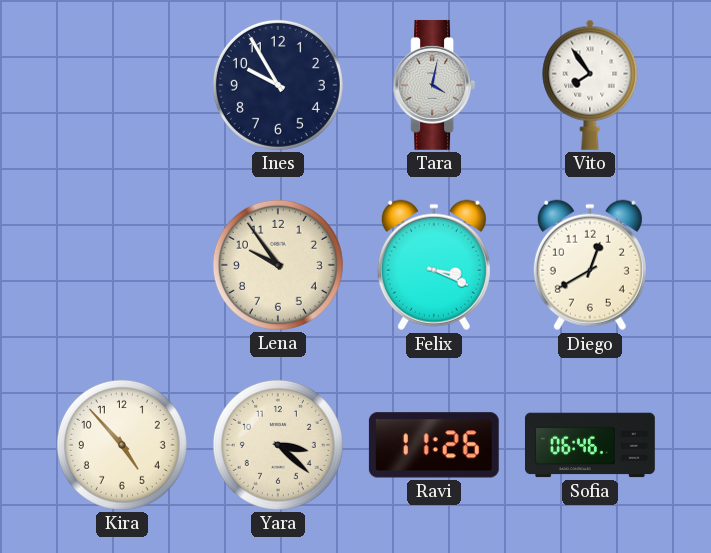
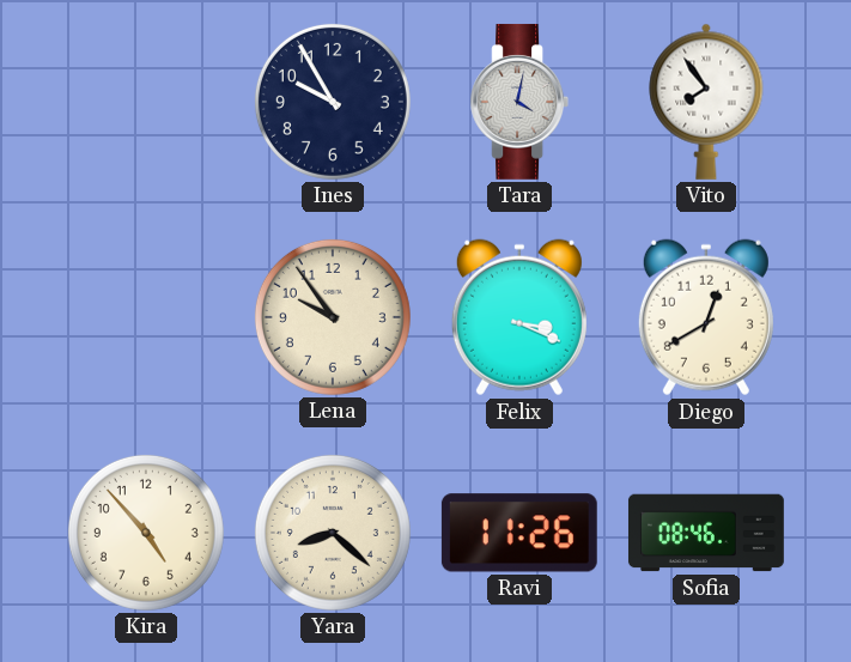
Yara: 3:22 -> 8:22 (333, 533)
Sofia: 06:46 -> 08:46 (706, 533)
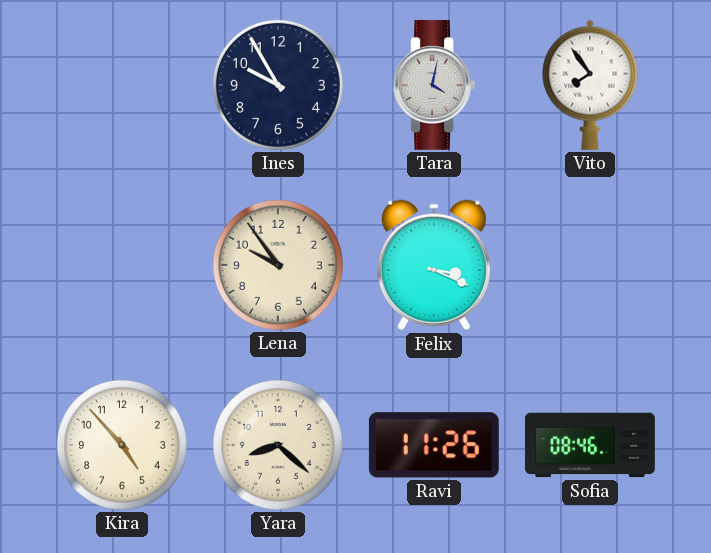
Diego: 12:40 -> none (706, 317)
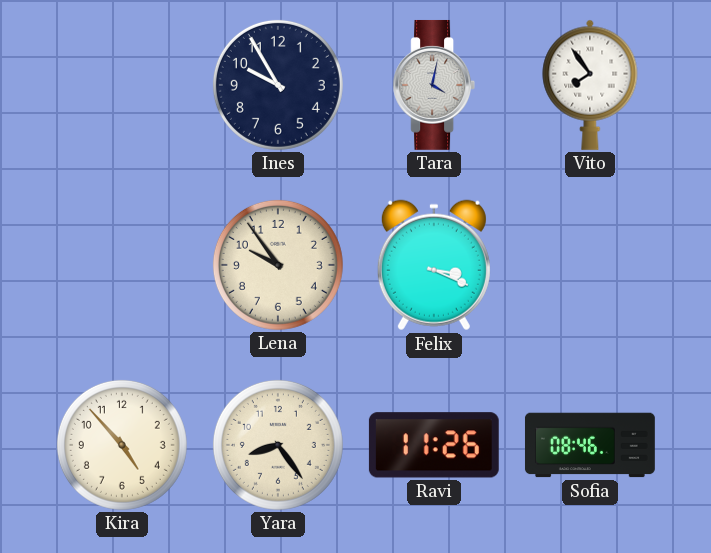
Yara: 8:22 -> 8:24 (278, 445)
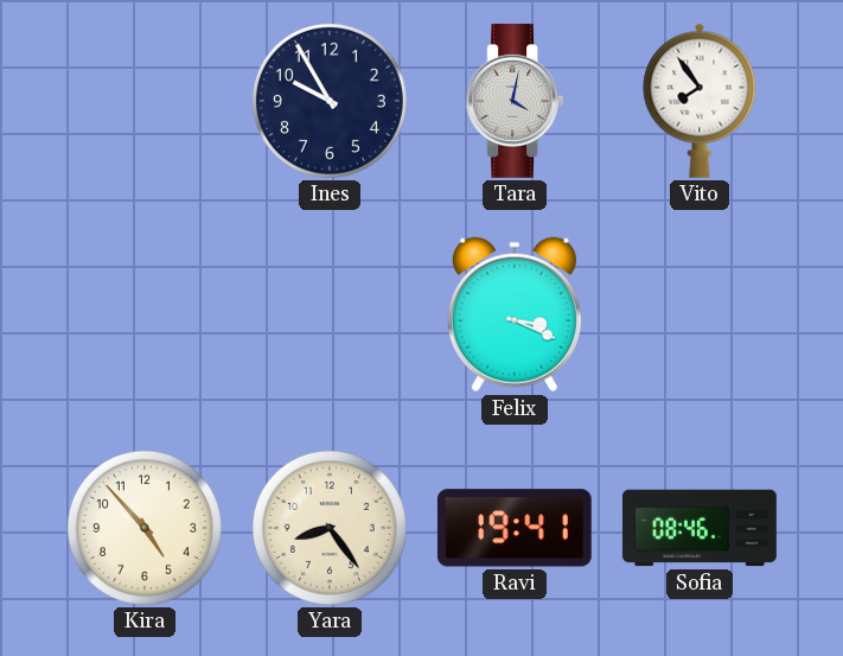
Lena: 9:54 -> none (278, 265)
Ravi: 11:26 -> 19:41 (515, 528)
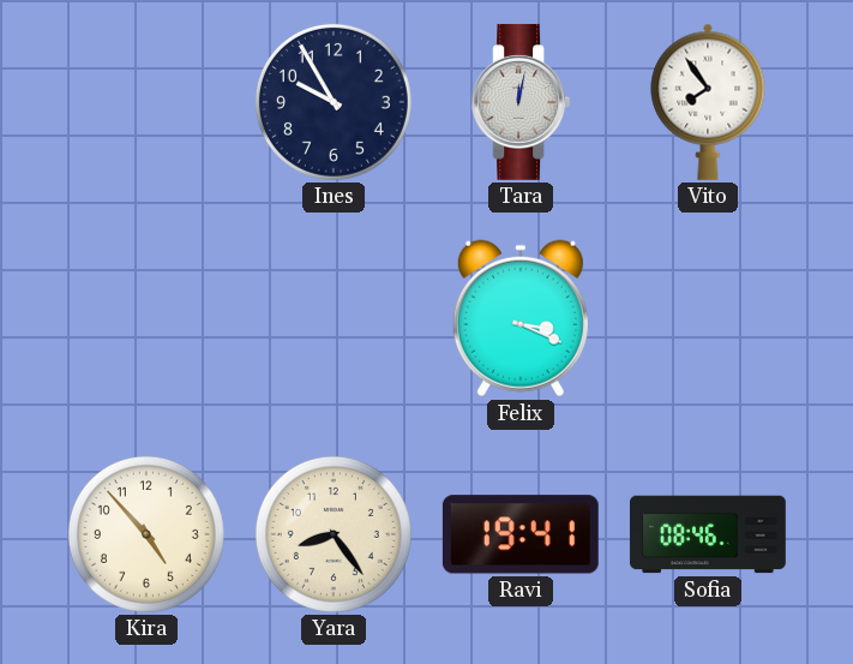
Tara: 4:02 -> 12:02 (521, 102)
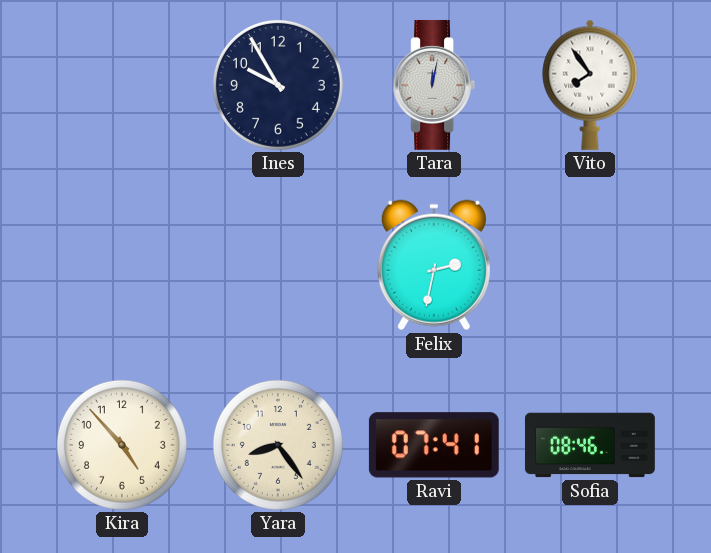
Felix: 3:19 -> 2:32 (434, 265)
Ravi: 19:41 -> 07:41 (434, 445)
